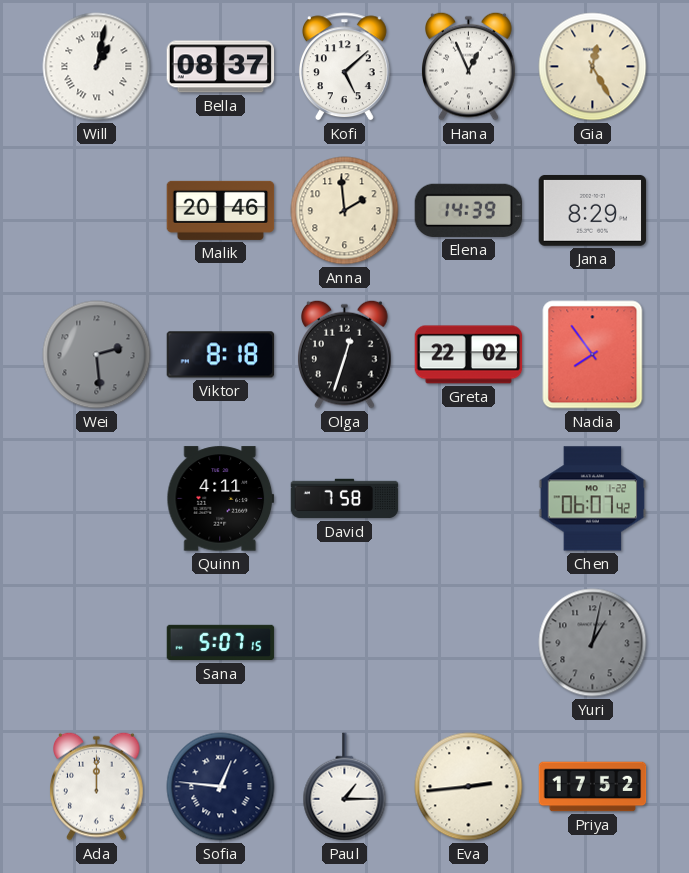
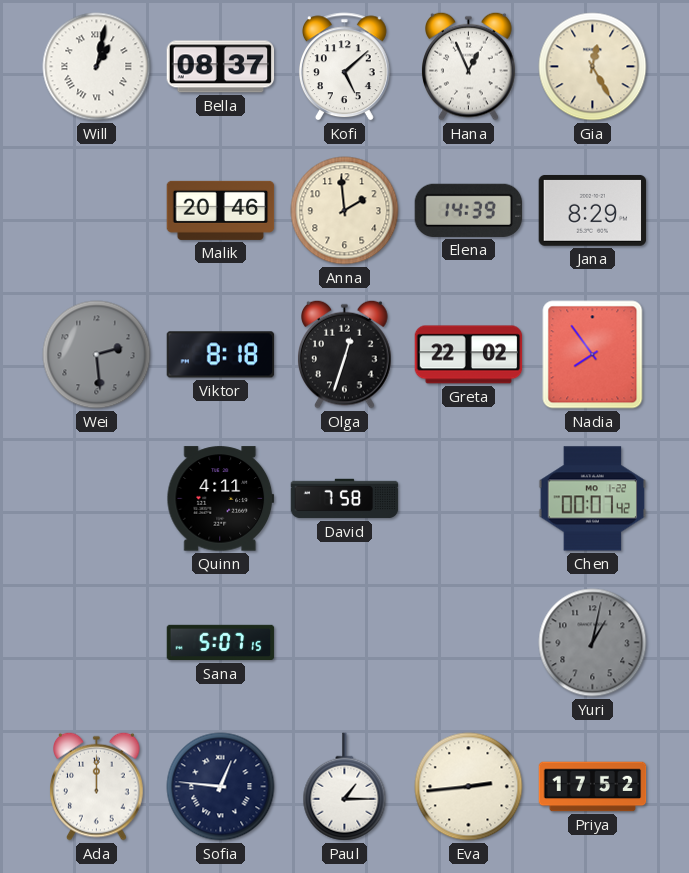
Chen: 06:07 -> 00:07 (593, 499)
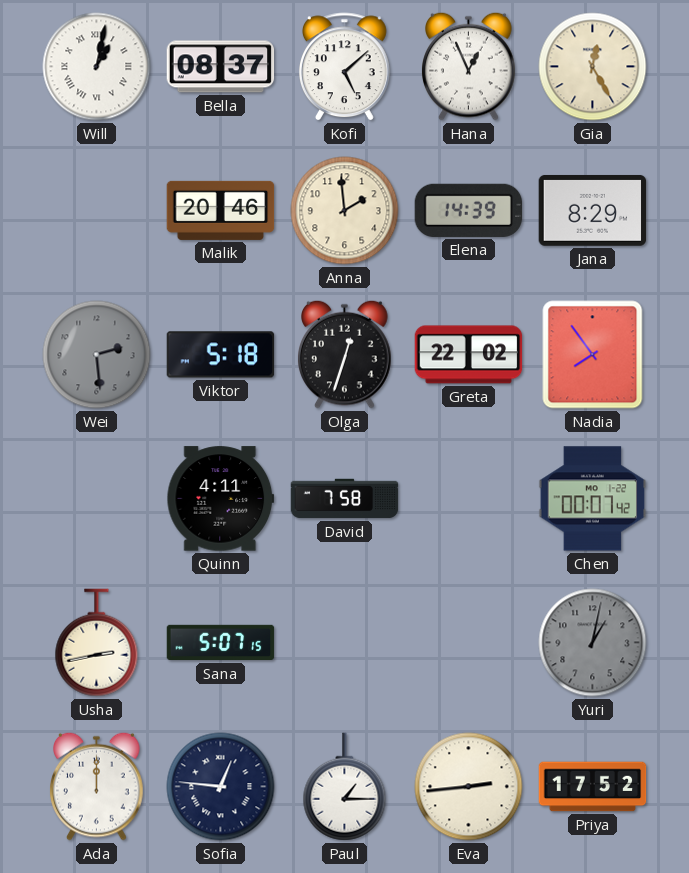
Viktor: 8:18 -> 5:18 (221, 355)
Usha: none -> 2:43 (97, 643)
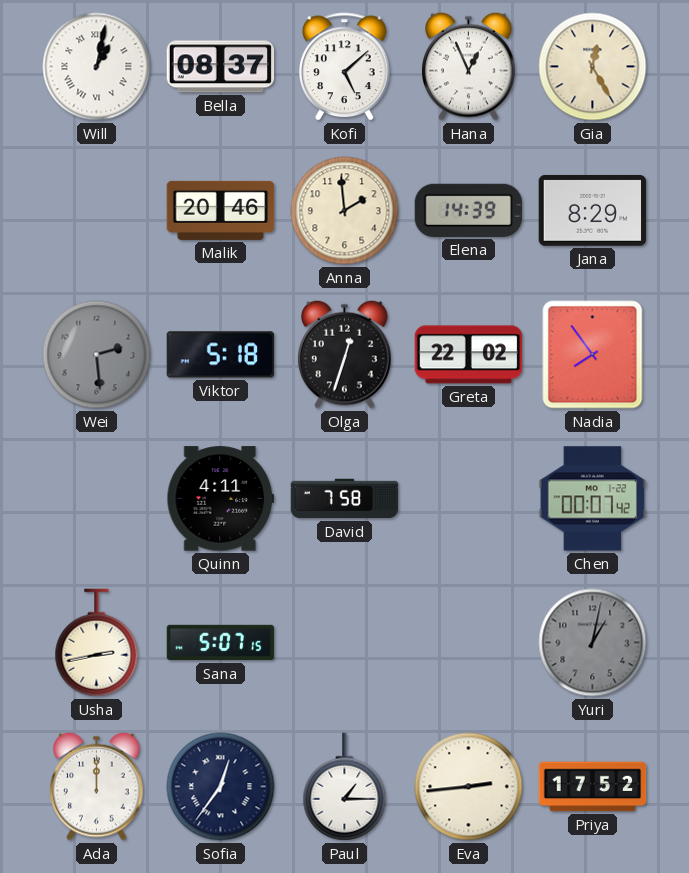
Sofia: 12:46 -> 12:36 (221, 787)
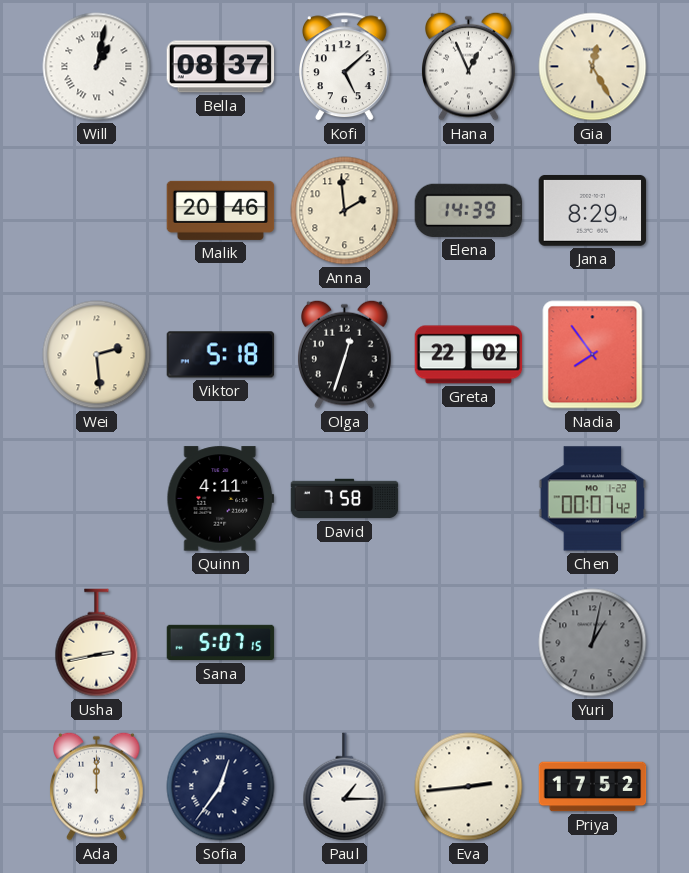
Wei dial: grey -> cream (97, 355)
